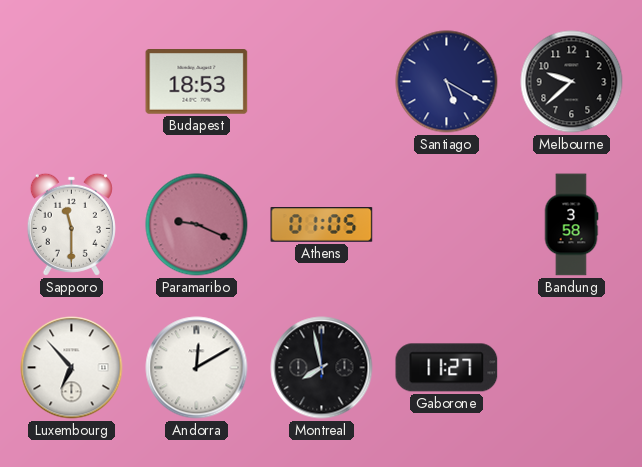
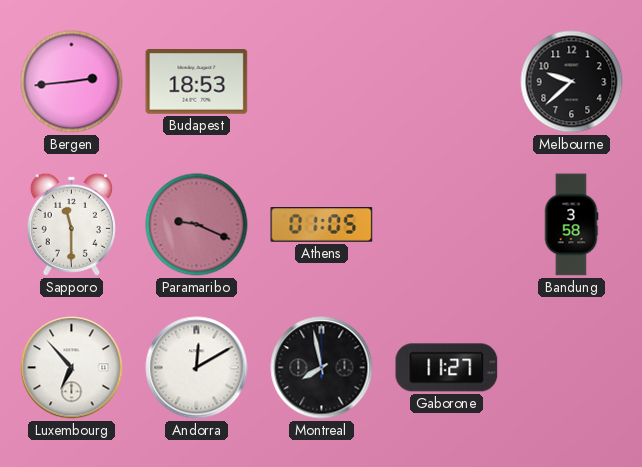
Bergen: none -> 2:44 (72, 82)
Santiago: 5:20 -> none (447, 82)
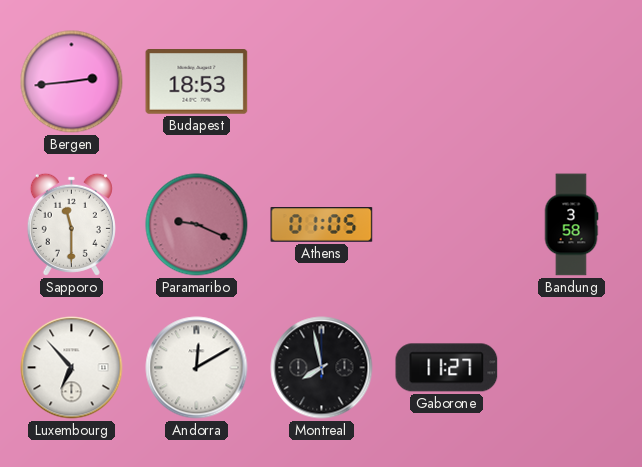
Melbourne: 9:38 -> none (572, 82)
